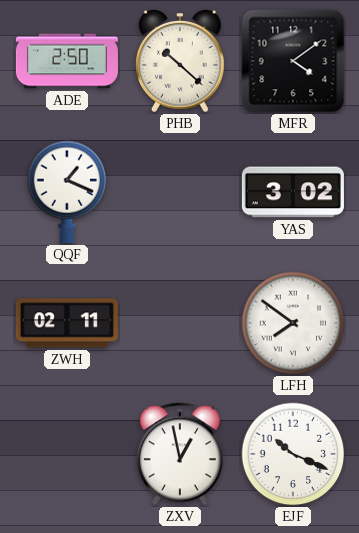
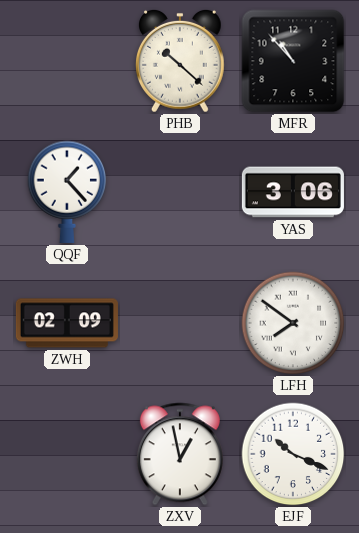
ADE: 2:50 -> none (67, 61)
MFR: 4:09 -> 10:53 (293, 61)
QQF: 1:19 -> 1:23 (67, 192)
YAS: 3:02 -> 3:06 (293, 192)
ZWH: 02:11 -> 02:09 (67, 323)
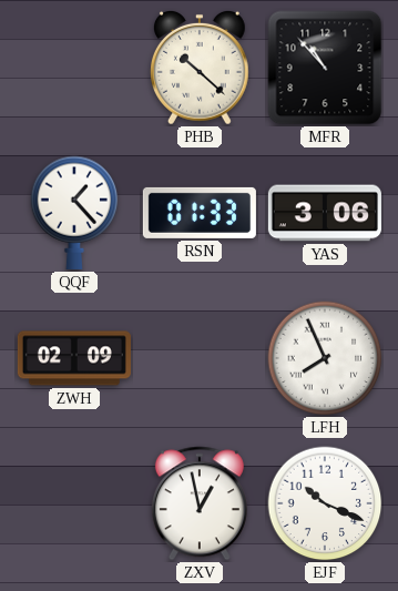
RSN: none -> 01:33 (200, 213)
LFH: 7:51 -> 7:56 (325, 358)
